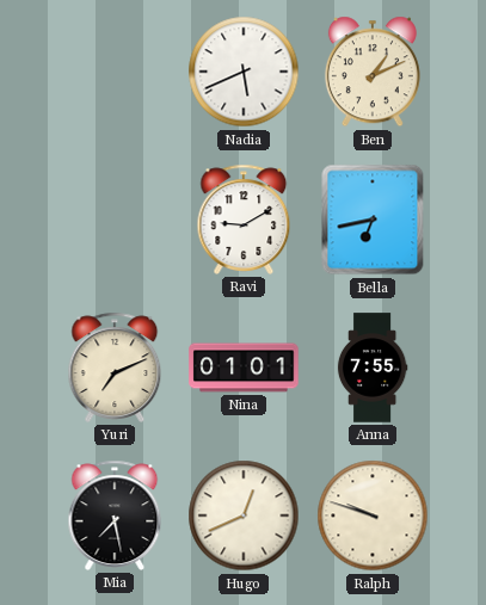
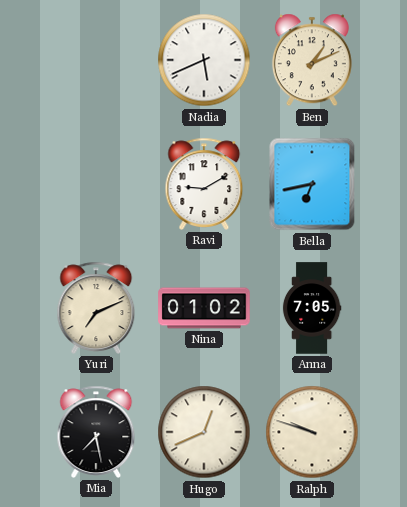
Nina: 01:01 -> 01:02 (204, 308)
Anna: 7:55 -> 7:05 (312, 308)
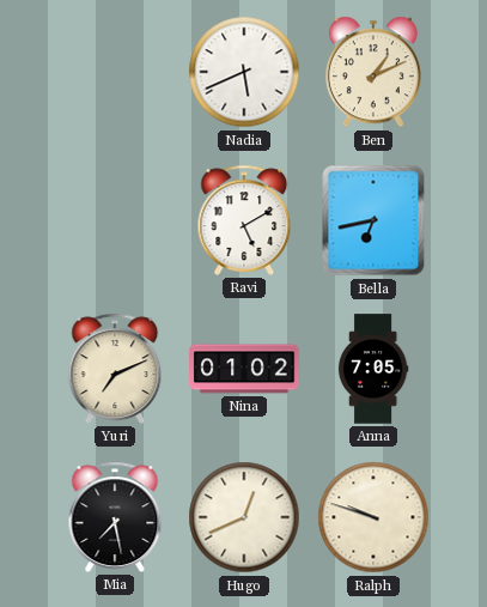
Ravi: 9:10 -> 5:10 (244, 220)
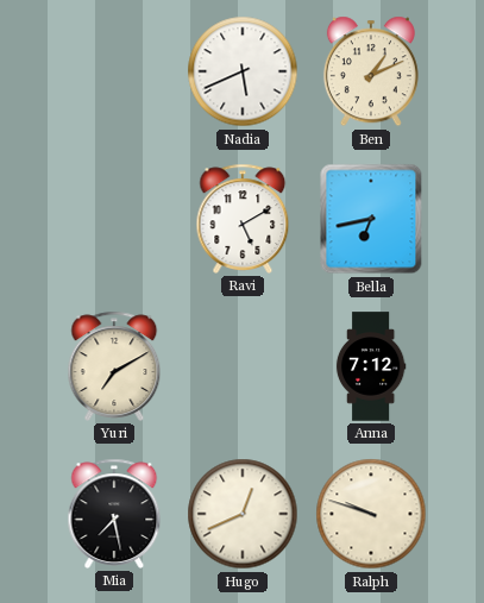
Yuri: 7:11 -> 7:10 (114, 366)
Nina: 01:02 -> none (244, 369)
Anna: 7:05 -> 7:12 (371, 366)
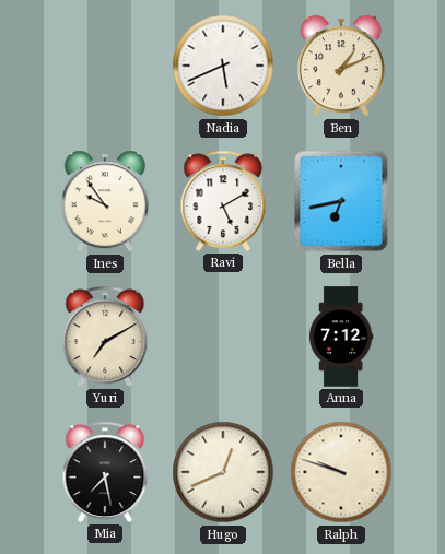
Ines: none -> 9:54 (105, 201)
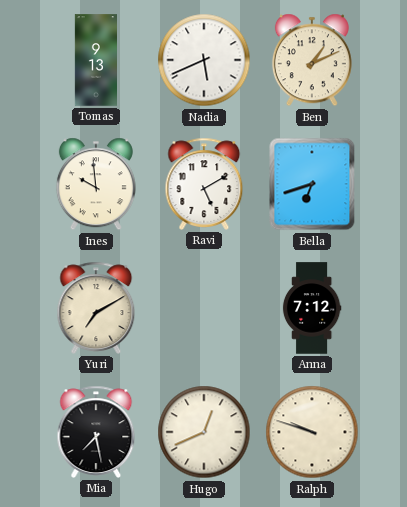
Tomas: none -> 9:13 (95, 60)
Ines: 9:54 -> 9:59 (96, 184)
Bella: 6:43 -> 6:42 (312, 184)
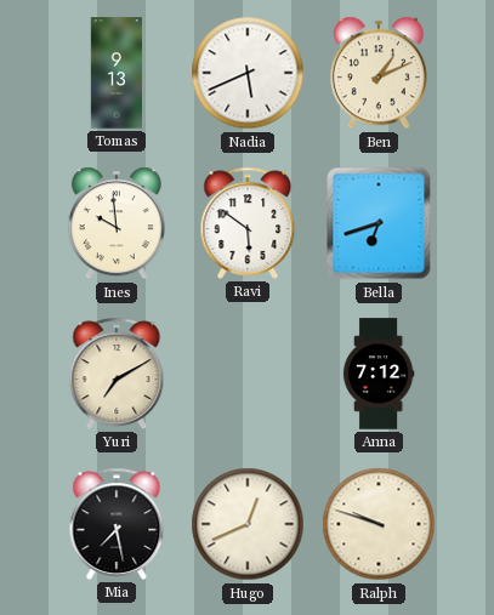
Ravi: 5:10 -> 5:51 (248, 223)
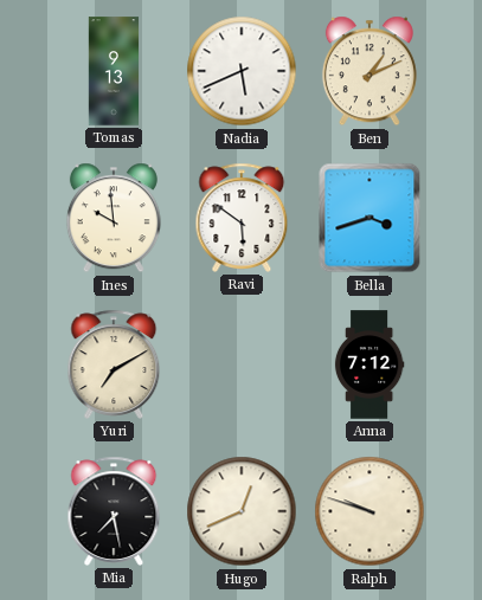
Bella: 6:42 -> 3:42 (369, 218)
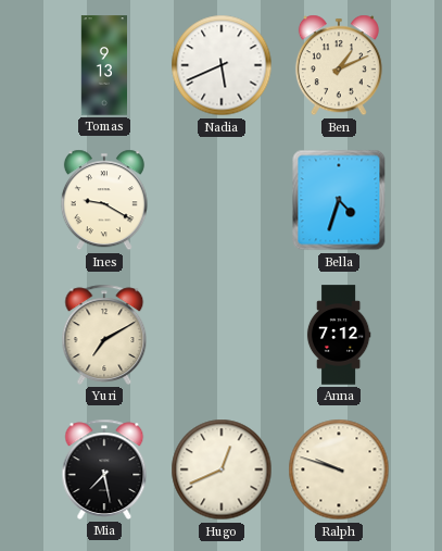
Ines: 9:59 -> 9:20 (104, 200)
Ravi: 5:51 -> none (242, 218)
Bella: 3:42 -> 4:33 (339, 200)
